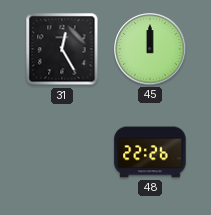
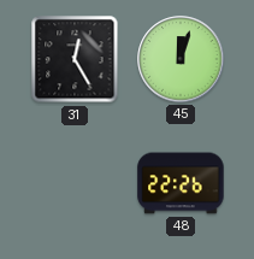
45: 12:00 -> 12:03 (181, 59)
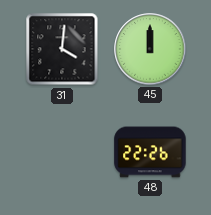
31: 12:25 -> 4:01 (62, 49)
45: 12:03 -> 12:00 (150, 49)
